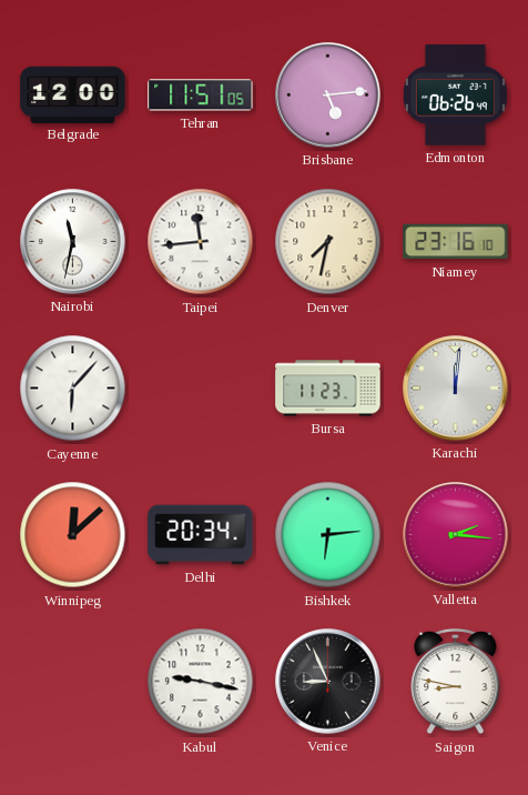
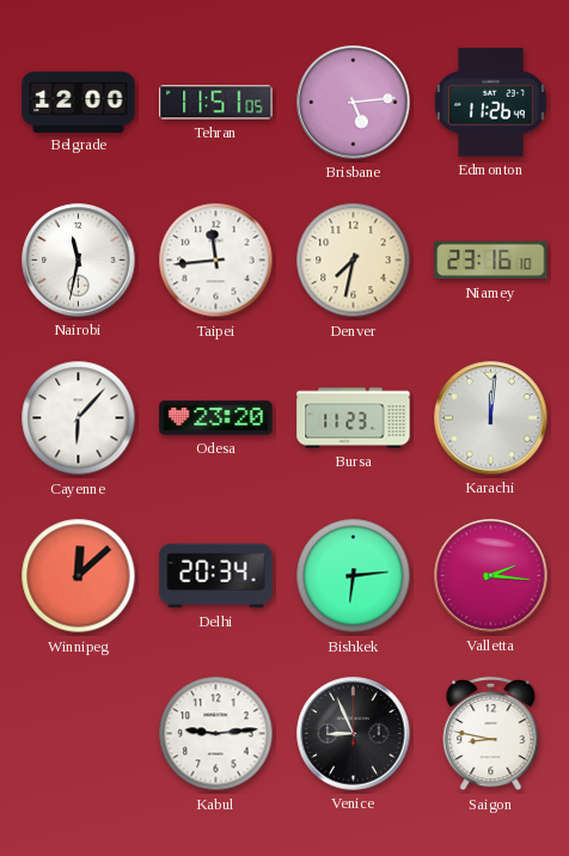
Edmonton: 06:26 -> 11:26 (490, 103)
Odesa: none -> 23:20 (216, 418)
Kabul: 9:17 -> 9:14 (216, 734)
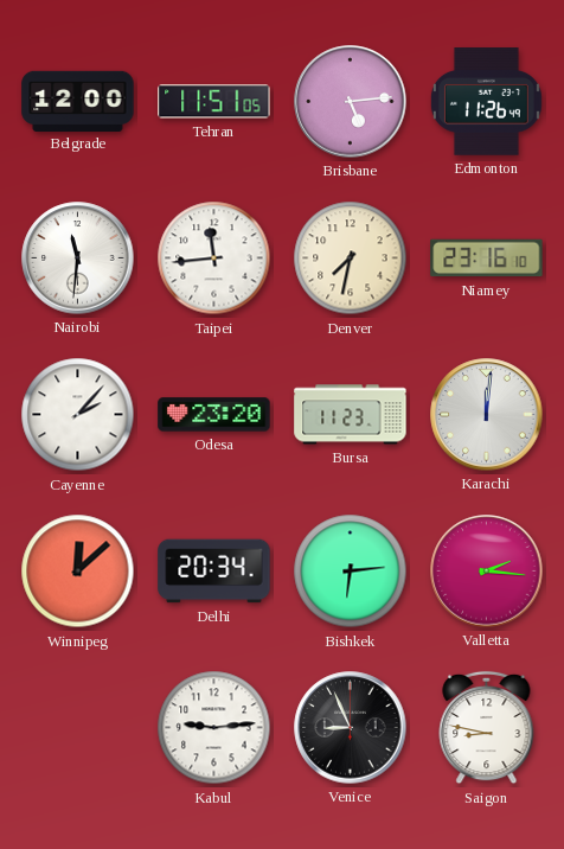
Nairobi: 11:32 -> 11:31 (78, 258)
Cayenne: 6:07 -> 2:07 (78, 415)
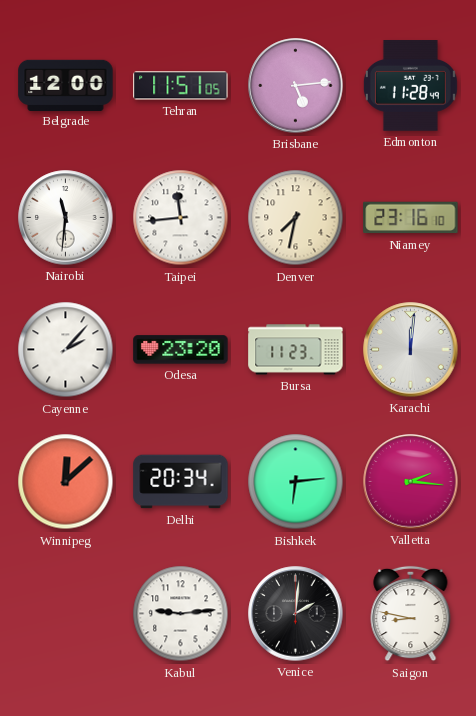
Edmonton: 11:26 -> 11:28 (410, 86)
Venice: 8:56 -> 2:01 (296, 614)
